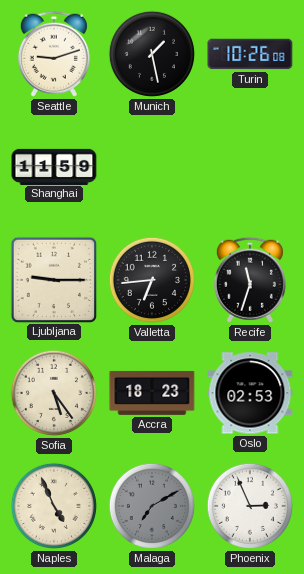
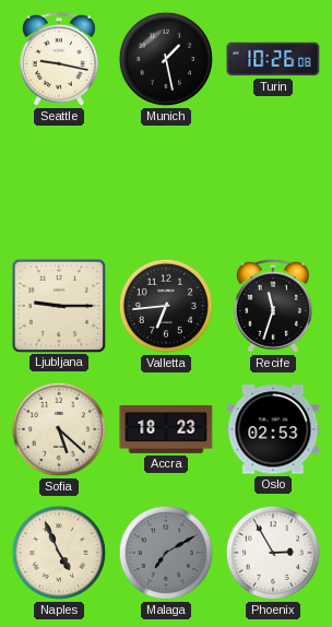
Seattle: 9:12 -> 9:17 (59, 59)
Shanghai: 11:59 -> none (54, 166)
Sofia: 5:24 -> 5:22 (59, 429)
Phoenix: 2:56 -> 2:55 (273, 553)
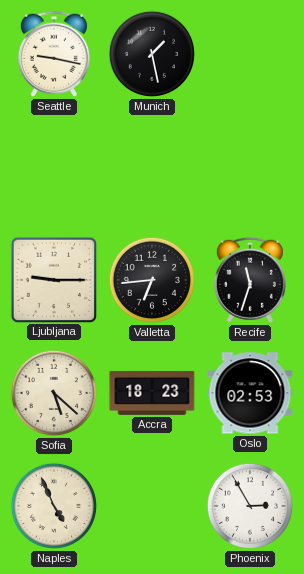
Turin: 10:26 -> none (273, 59)
Malaga: 7:10 -> none (166, 553)
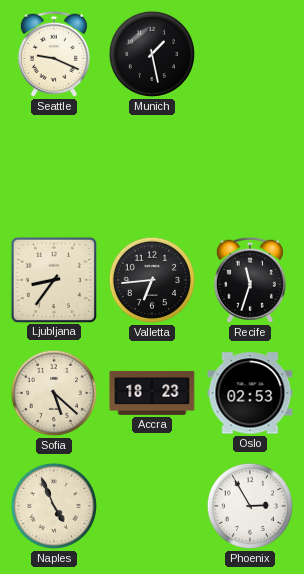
Seattle: 9:17 -> 9:19 (54, 54)
Ljubljana: 9:15 -> 8:36 (53, 279)
